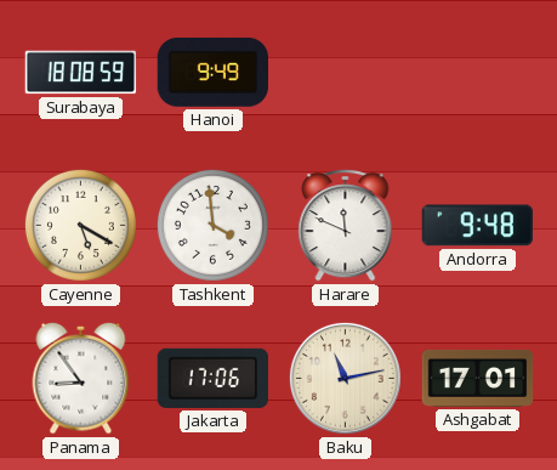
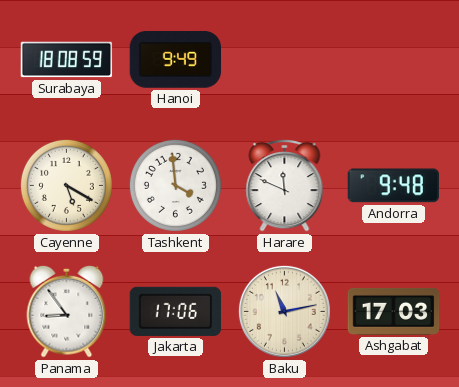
Ashgabat: 17:01 -> 17:03 (394, 311)
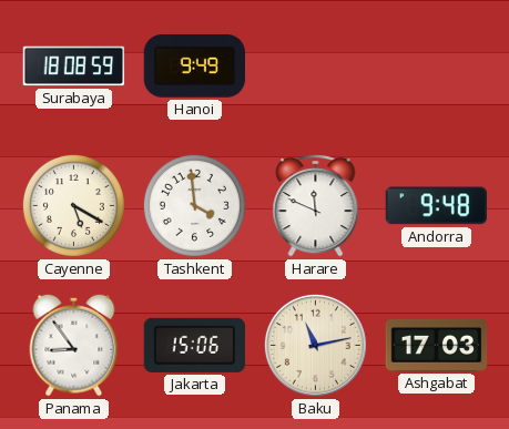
Jakarta: 17:06 -> 15:06 (194, 345)
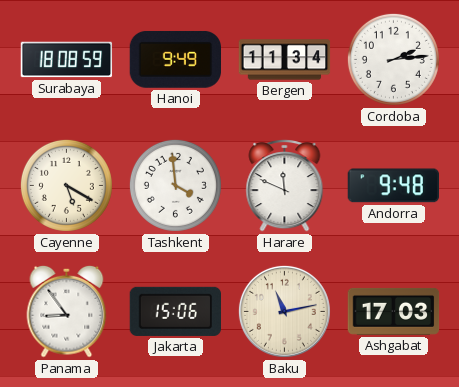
Bergen: none -> 11:34 (285, 60)
Cordoba: none -> 2:14 (393, 59)
